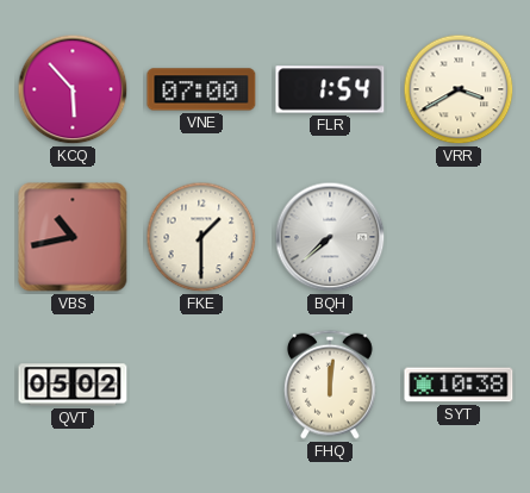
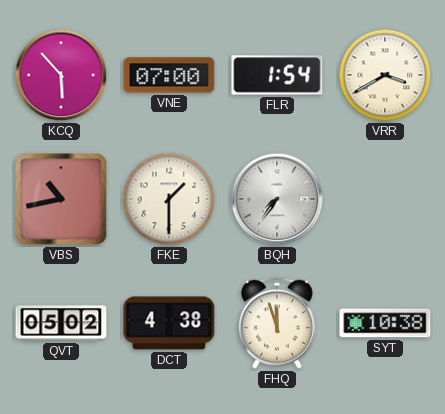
BQH: 7:38 -> 7:36 (277, 199)
DCT: none -> 4:38 (169, 323)
FHQ: 12:01 -> 11:57 (278, 323)
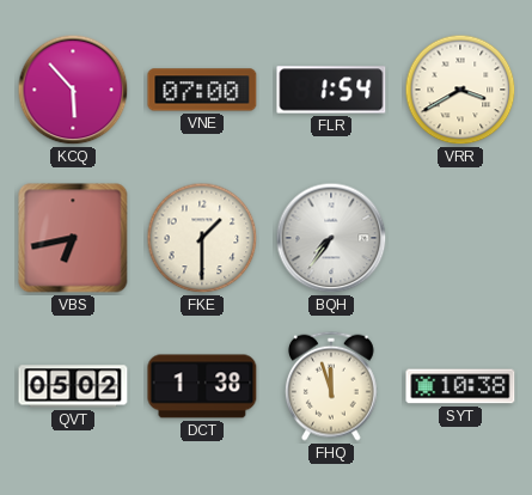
VBS: 10:43 -> 6:43 (73, 238)
DCT: 4:38 -> 1:38 (202, 386)
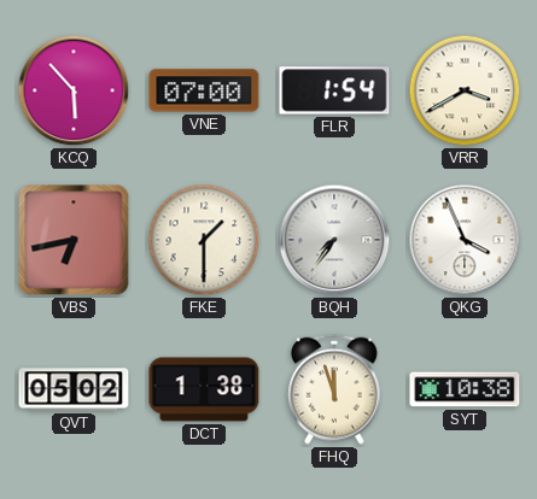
QKG: none -> 3:56 (465, 240)
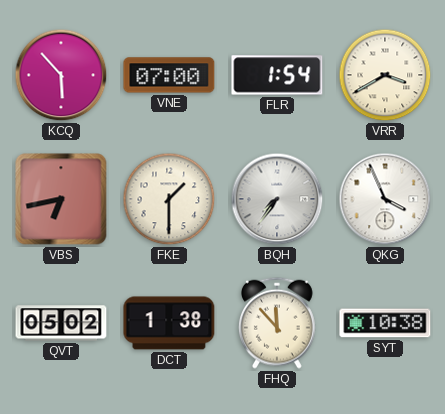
FHQ: 11:57 -> 11:53 (278, 323)
